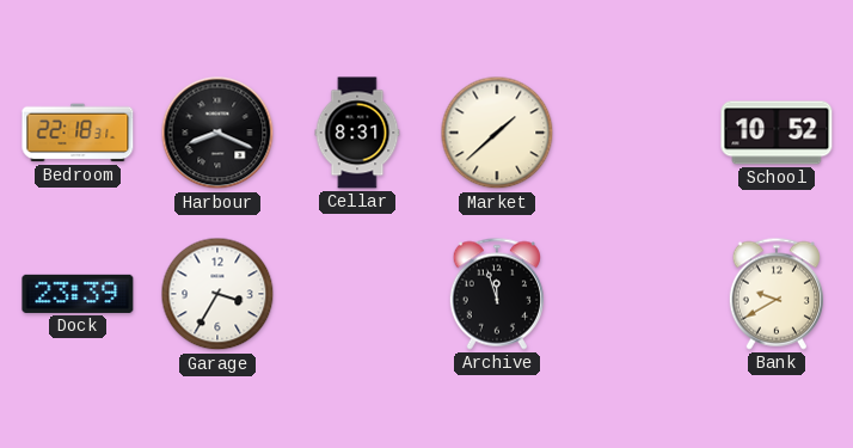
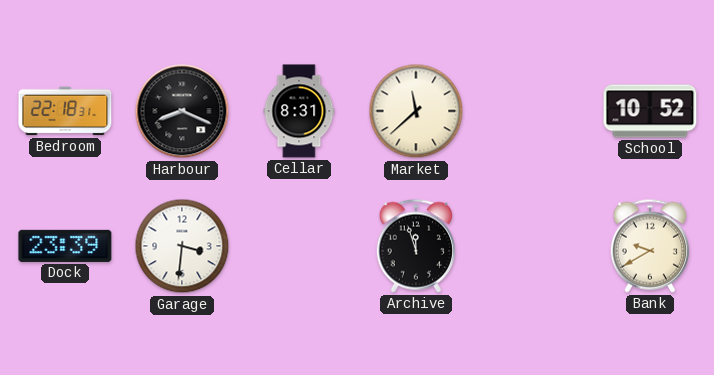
Market: 1:38 -> 11:38 (416, 111)
Garage: 3:35 -> 3:31 (182, 246)
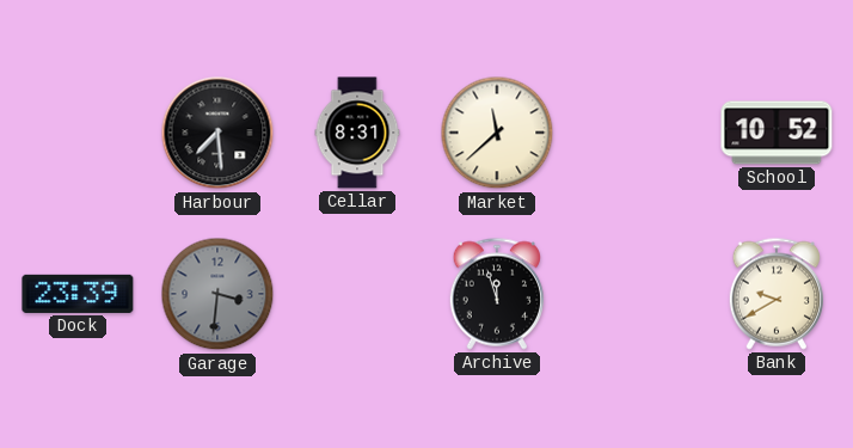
Bedroom: 22:18 -> none (65, 111)
Harbour: 8:19 -> 7:29 (217, 133)
Garage dial: white -> grey (217, 294)
